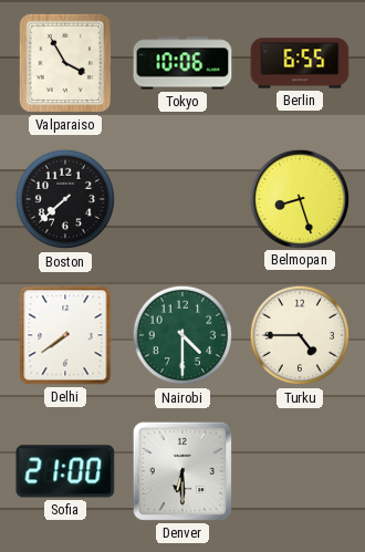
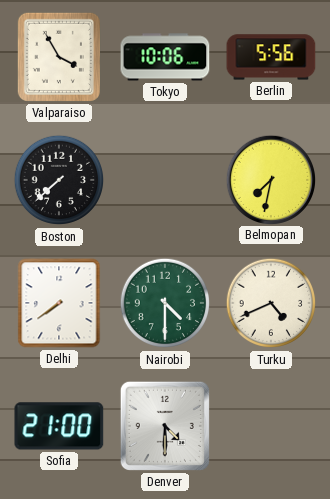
Berlin: 6:55 -> 5:56 (271, 57)
Belmopan: 8:27 -> 7:32 (270, 179)
Turku: 4:45 -> 4:41 (271, 303)
Denver: 6:30 -> 4:30 (165, 426)
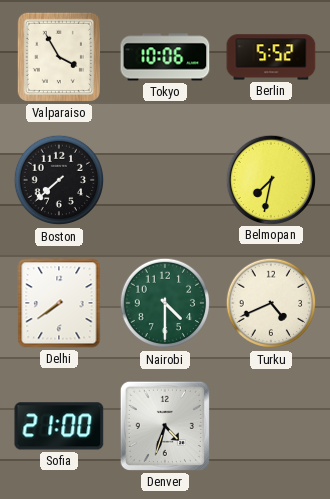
Berlin: 5:56 -> 5:52 (271, 57)
Denver: 4:30 -> 4:33 (165, 426)
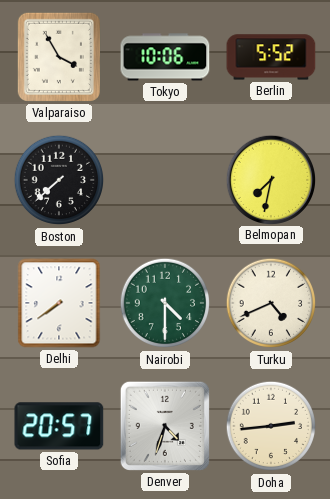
Sofia: 21:00 -> 20:57 (59, 426)
Doha: none -> 2:44 (271, 426)
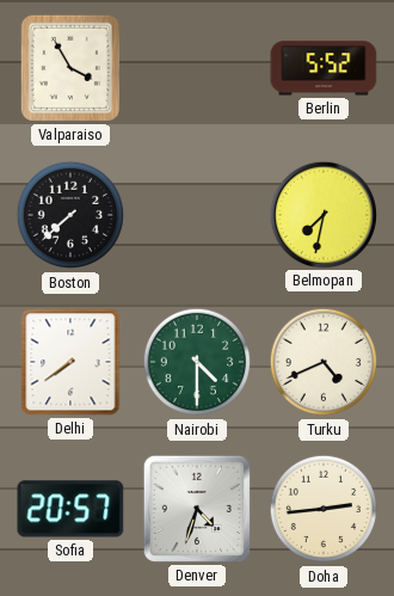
Tokyo: 10:06 -> none (165, 57)
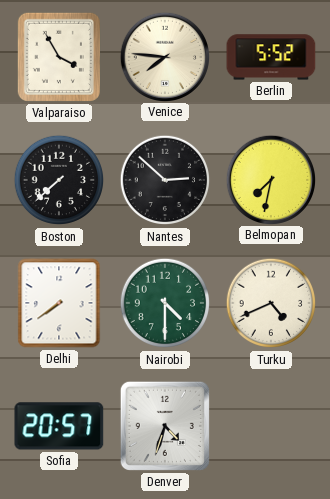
Venice: none -> 7:46 (164, 56)
Nantes: none -> 2:52 (165, 180)
Doha: 2:44 -> none (324, 509)
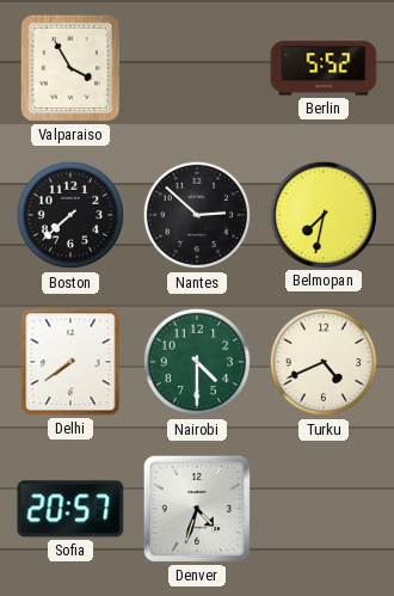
Venice: 7:46 -> none (164, 56)
